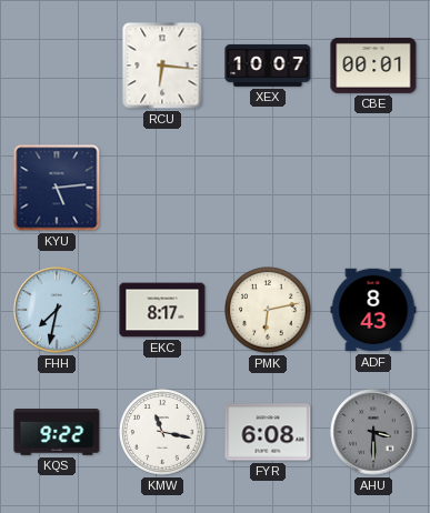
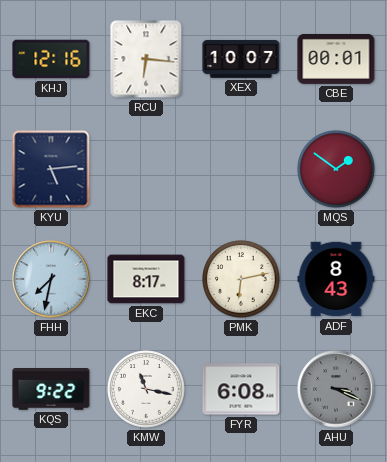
KHJ: none -> 12:16 (51, 59)
MQS: none -> 1:51 (336, 169)
AHU: 3:30 -> 3:19 (336, 389)
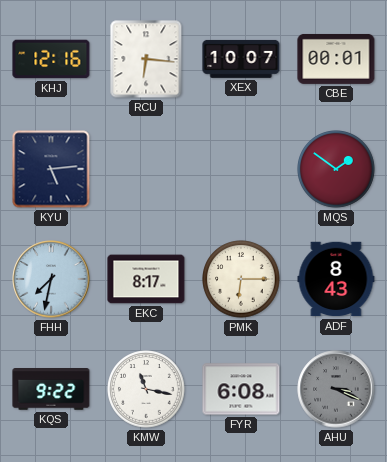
PMK: 6:13 -> 6:15 (241, 279)
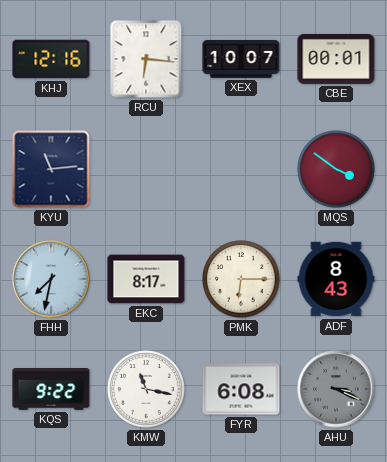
KYU: 5:14 -> 11:14 (51, 169)
MQS: 1:51 -> 3:51 (336, 169)
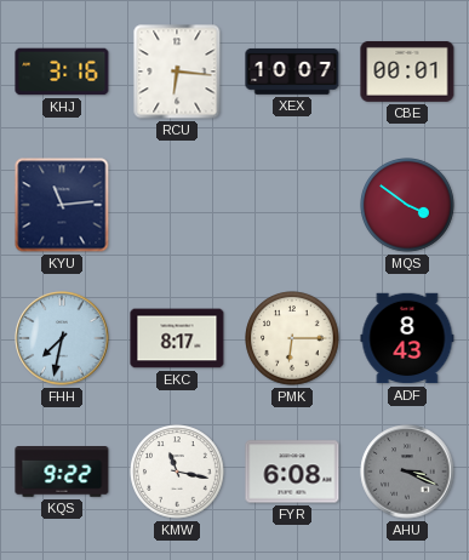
KHJ: 12:16 -> 3:16 (62, 72)
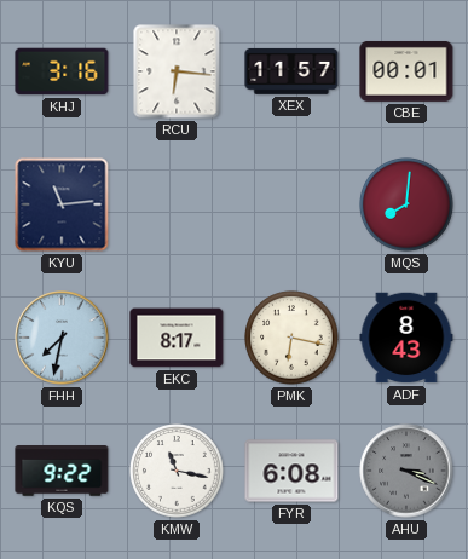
XEX: 10:07 -> 11:57 (291, 71)
MQS: 3:51 -> 8:01 (406, 204)
PMK: 6:15 -> 6:17 (291, 338)
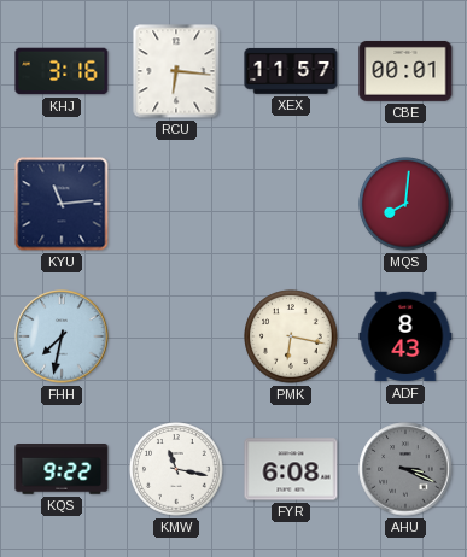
EKC: 8:17 -> none (177, 338)
